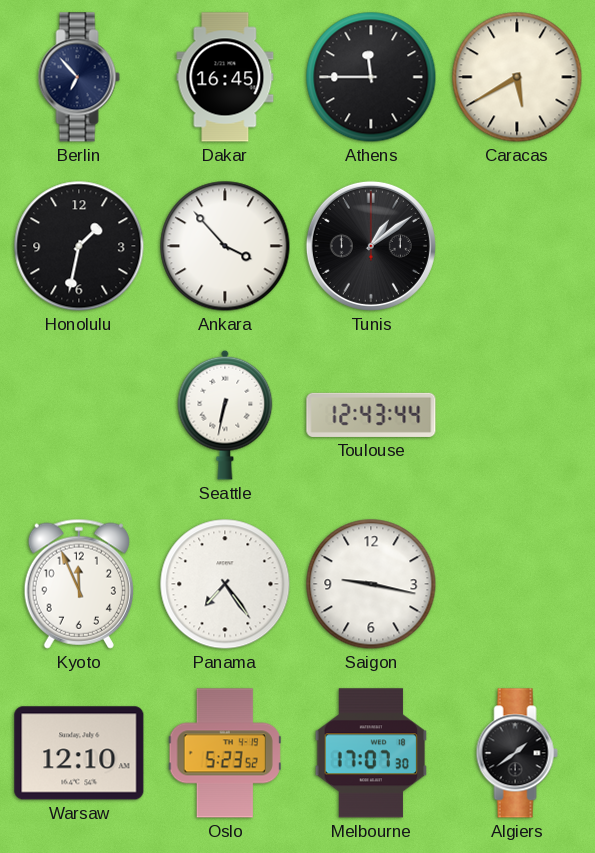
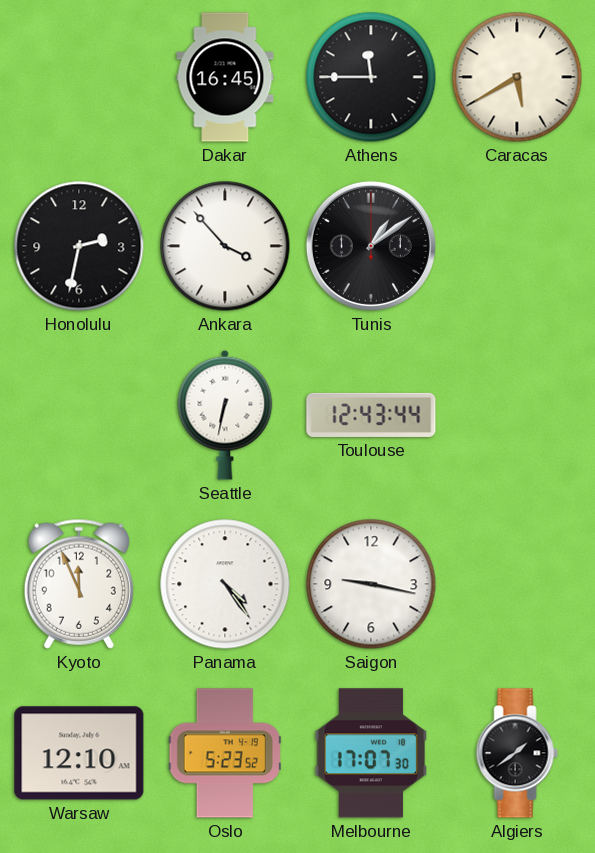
Berlin: 6:53 -> none (79, 77)
Honolulu: 1:32 -> 2:32 (79, 246)
Panama: 7:24 -> 4:24 (225, 584)
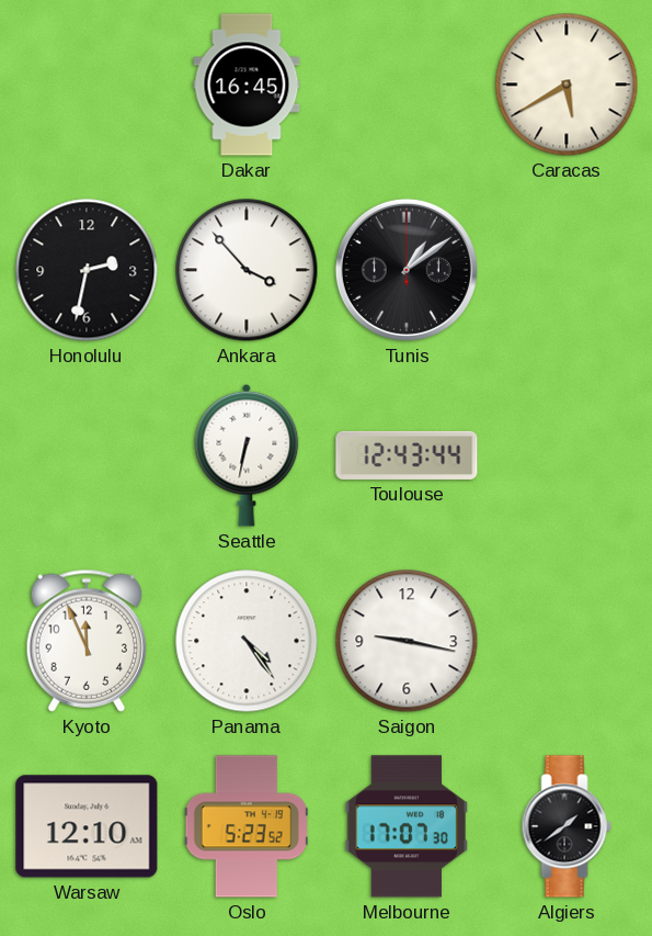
Athens: 11:45 -> none (371, 77)
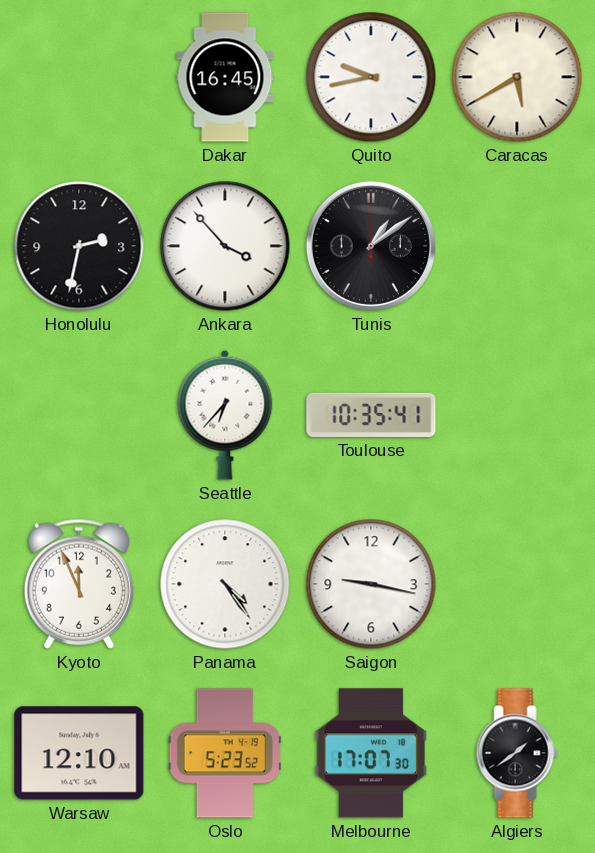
Quito: none -> 9:43 (371, 77)
Seattle: 6:32 -> 6:37 (225, 415)
Toulouse: 12:43 -> 10:35 (371, 415)
